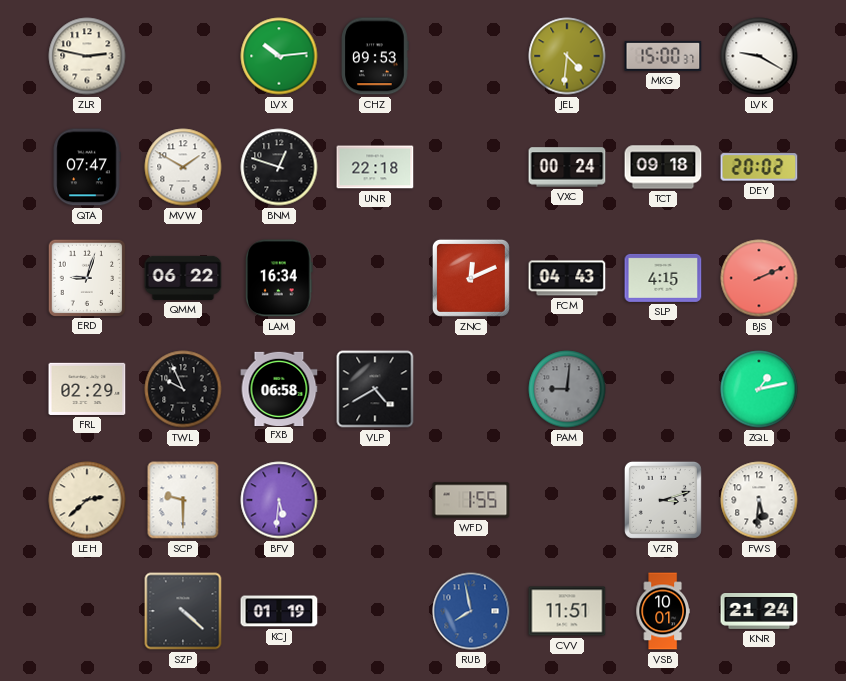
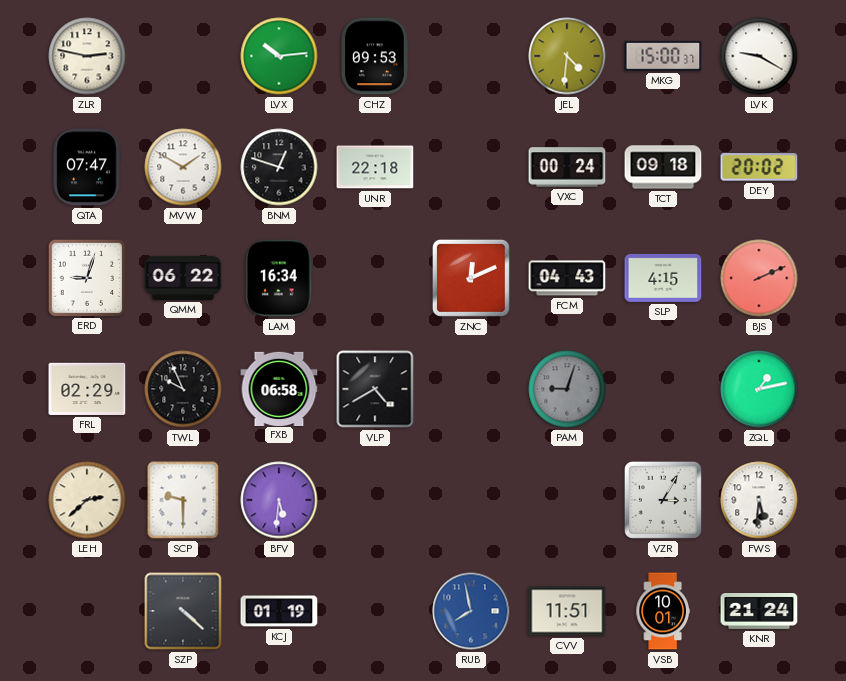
PAM: 9:01 -> 9:03 (567, 389)
WFD: 1:55 -> none (471, 500)
VZR: 3:12 -> 3:05 (663, 500)
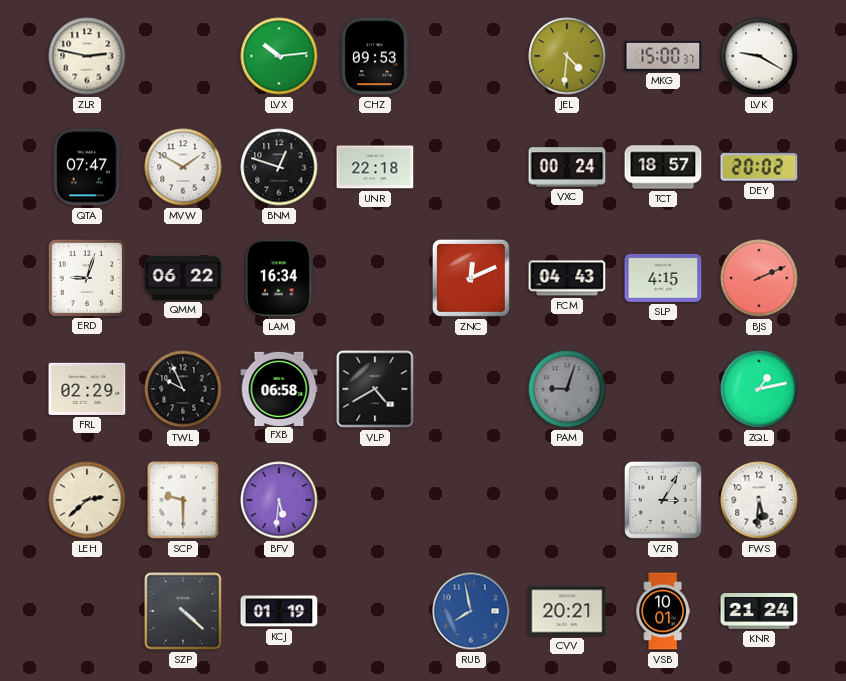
TCT: 09:18 -> 18:57 (663, 167)
CVV: 11:51 -> 20:21 (567, 611)
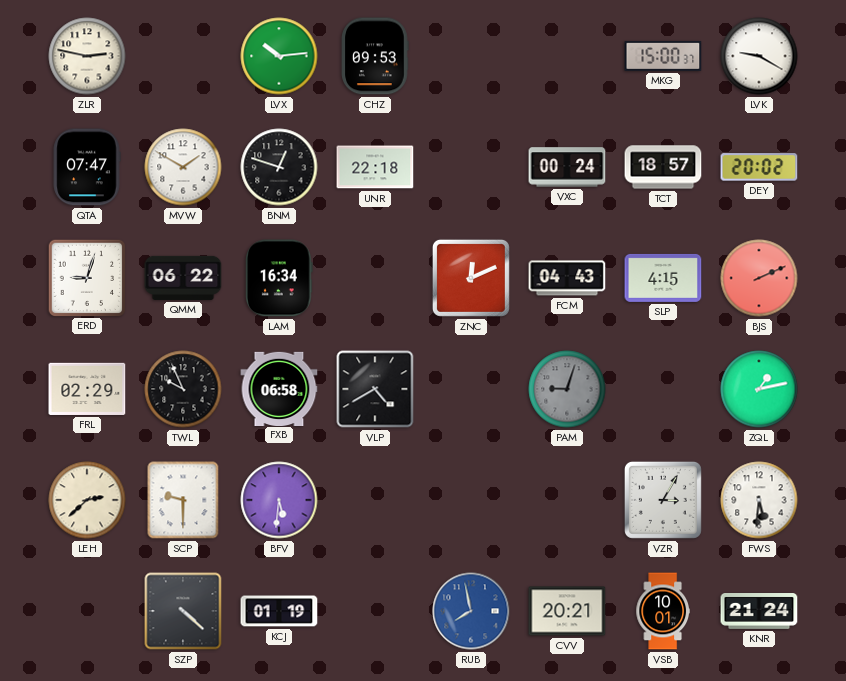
JEL: 4:31 -> none (567, 56)
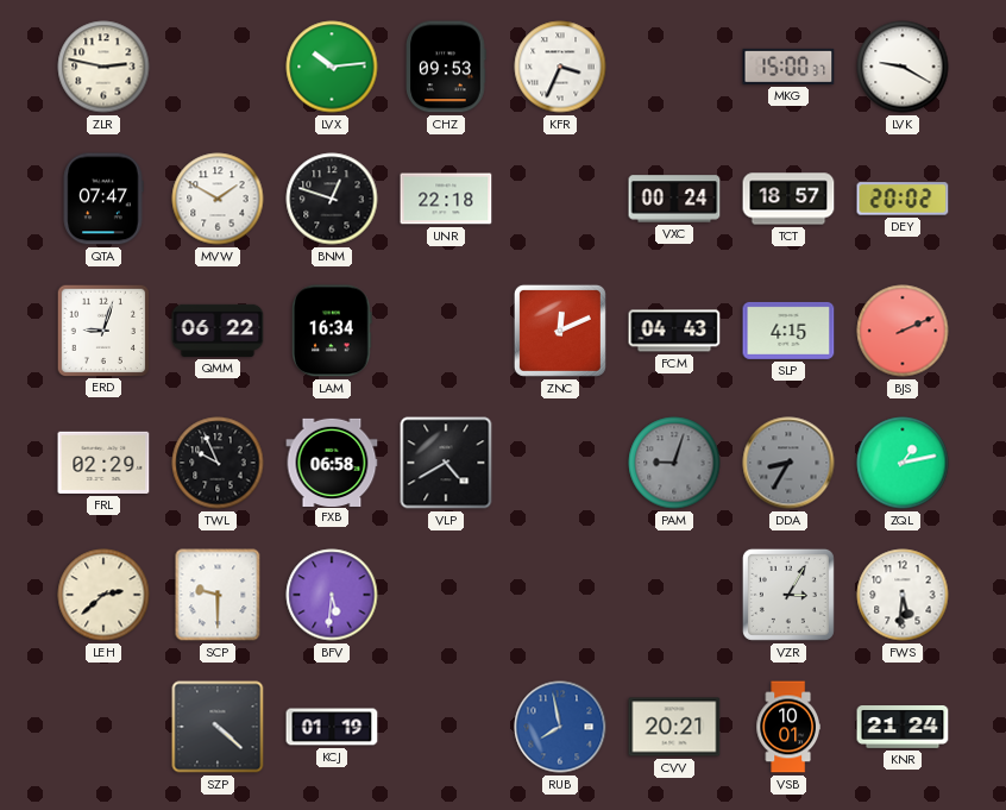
KFR: none -> 3:34 (560, 67)
DDA: none -> 8:35 (788, 463)
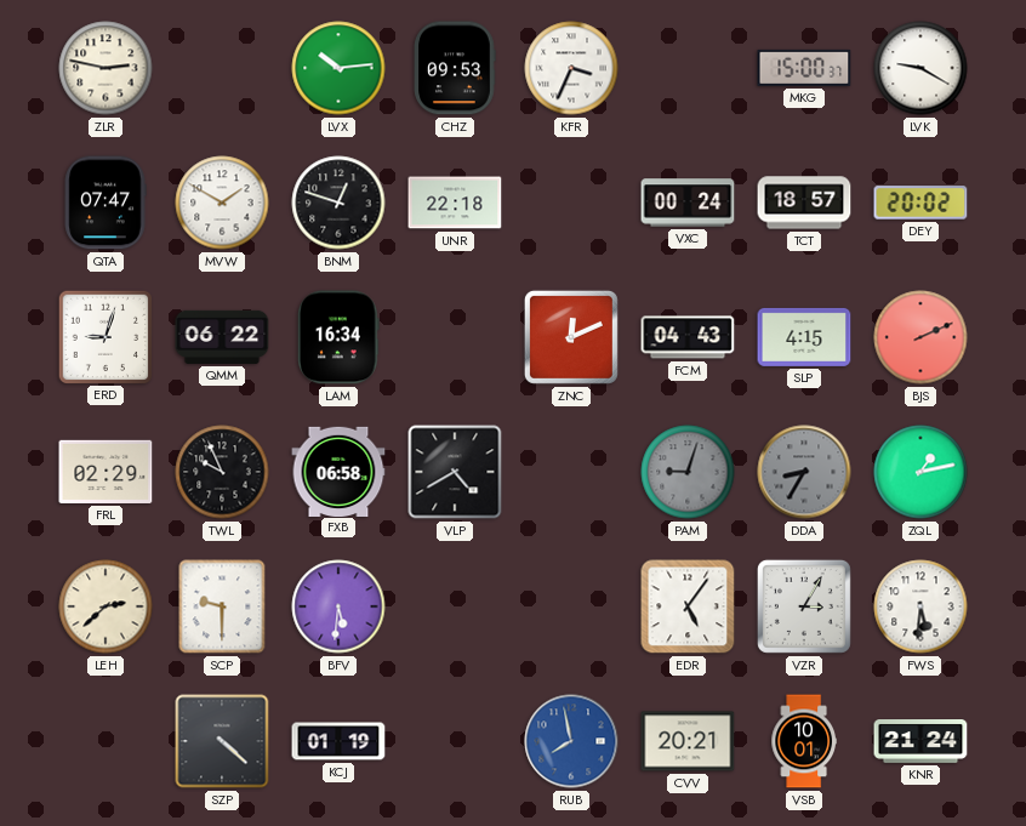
EDR: none -> 5:06 (688, 606)
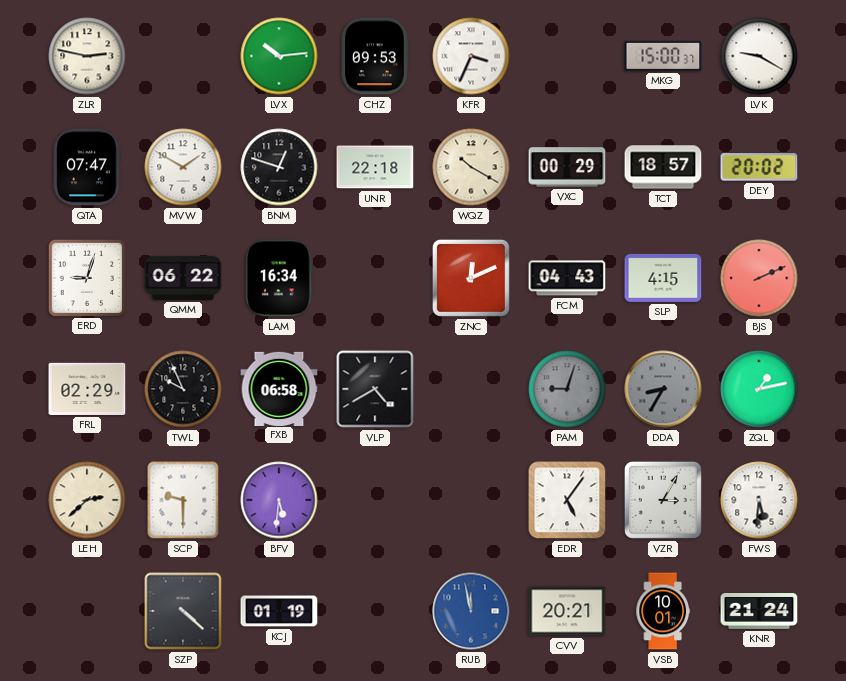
WQZ: none -> 10:20 (471, 167)
VXC: 00:24 -> 00:29 (567, 167)
RUB: 7:58 -> 11:58 (471, 611)
